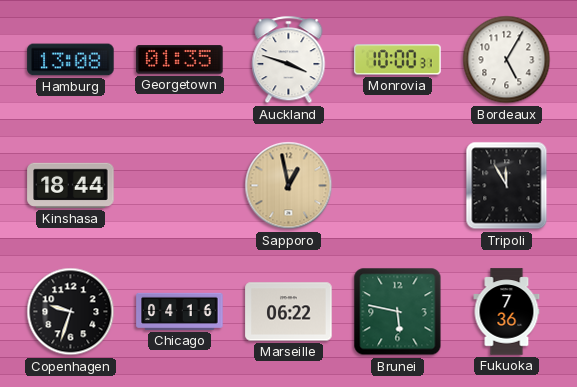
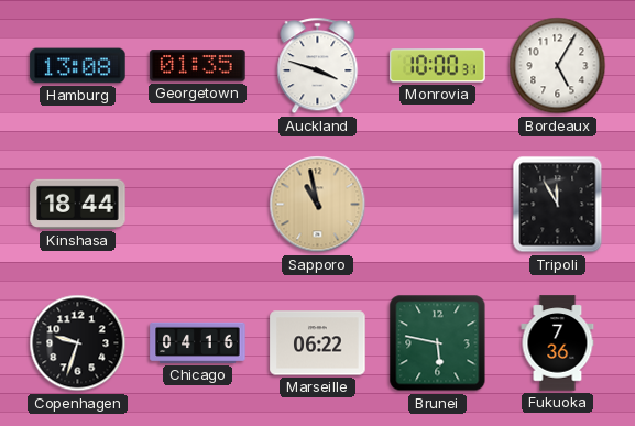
Sapporo: 12:58 -> 10:58 (318, 205)
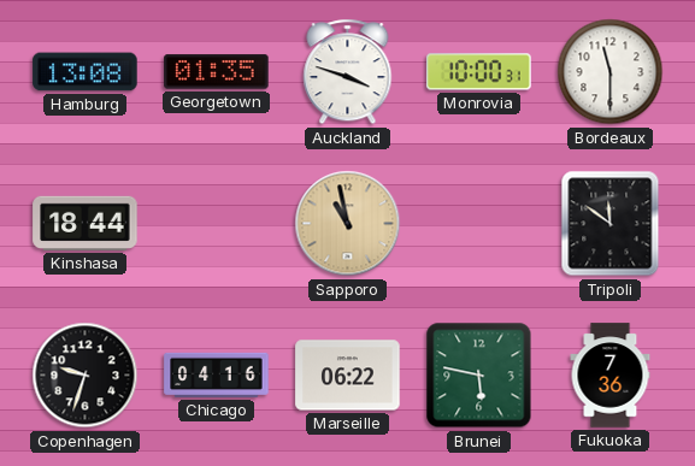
Bordeaux: 5:05 -> 11:30 (611, 72)
Tripoli: 11:55 -> 11:51 (611, 224)
